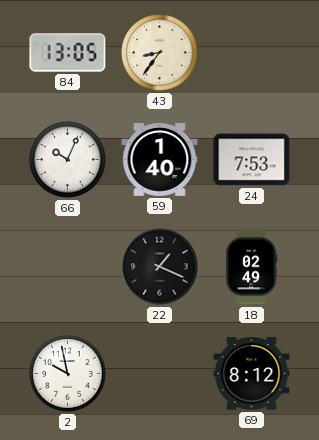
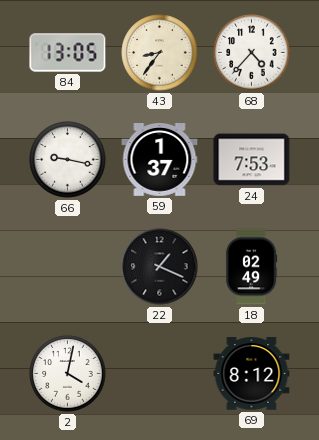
68: none -> 4:37 (252, 53)
66: 10:04 -> 9:17 (68, 160)
59: 1:40 -> 1:37 (160, 160)
2: 9:58 -> 4:02 (68, 374)
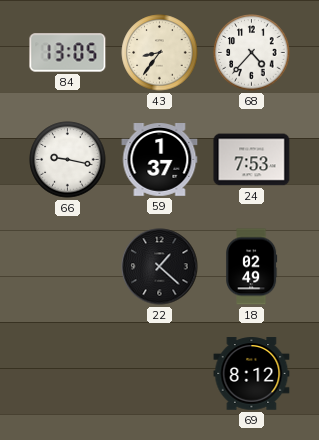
22: 1:19 -> 1:22 (160, 267)
2: 4:02 -> none (68, 374)
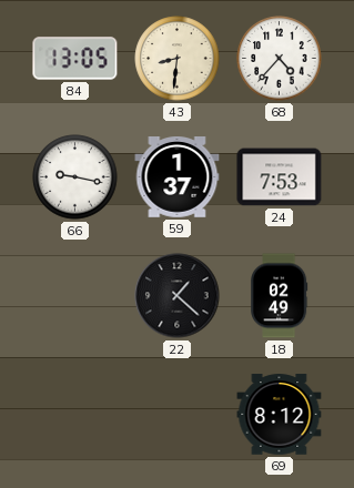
43: 8:36 -> 8:31 (178, 59)
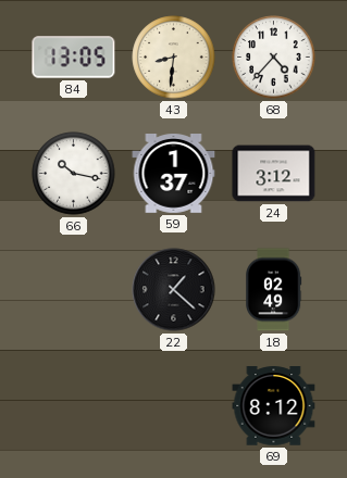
66: 9:17 -> 10:17 (74, 174)
24: 7:53 -> 3:12 (274, 174)
